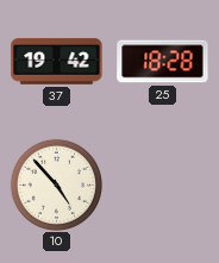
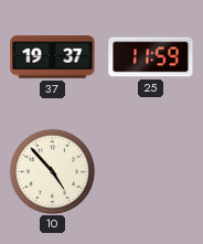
37: 19:42 -> 19:37 (53, 57)
25: 18:28 -> 11:59 (151, 57)
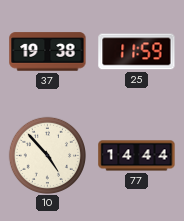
37: 19:37 -> 19:38 (48, 52)
77: none -> 14:44 (137, 156)
